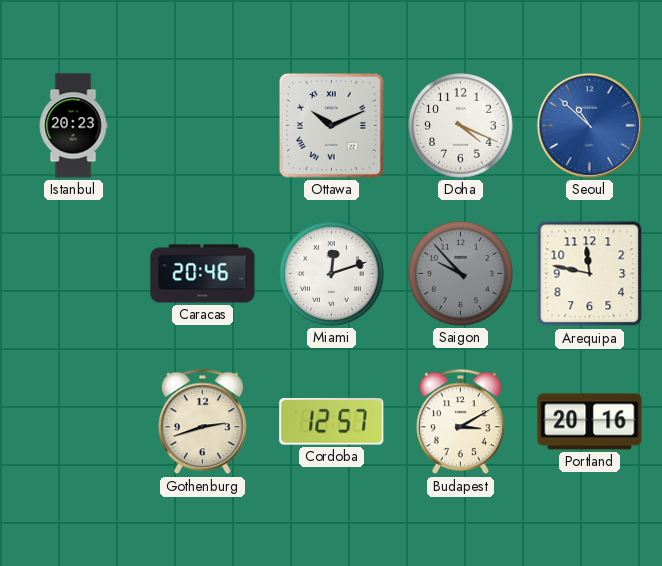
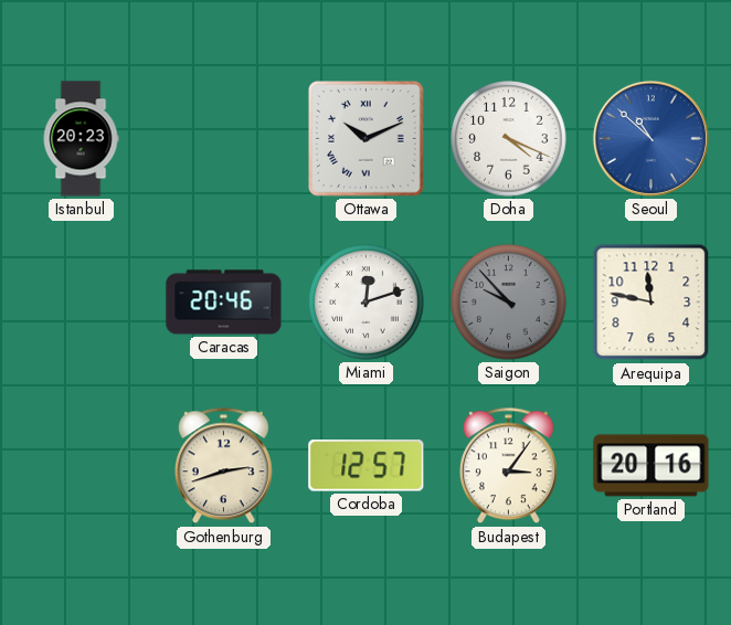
Budapest: 3:10 -> 3:06 (508, 466)
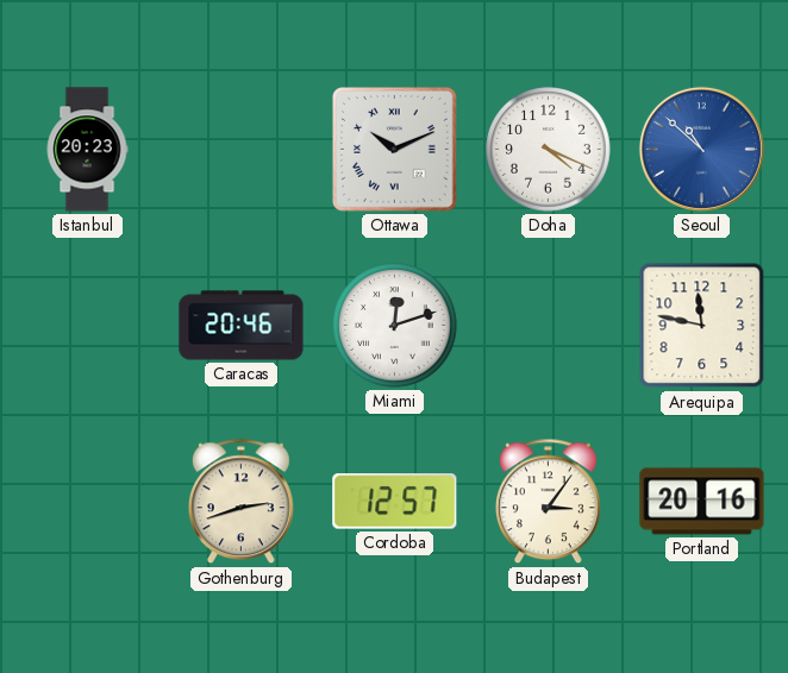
Saigon: 9:53 -> none (509, 303)
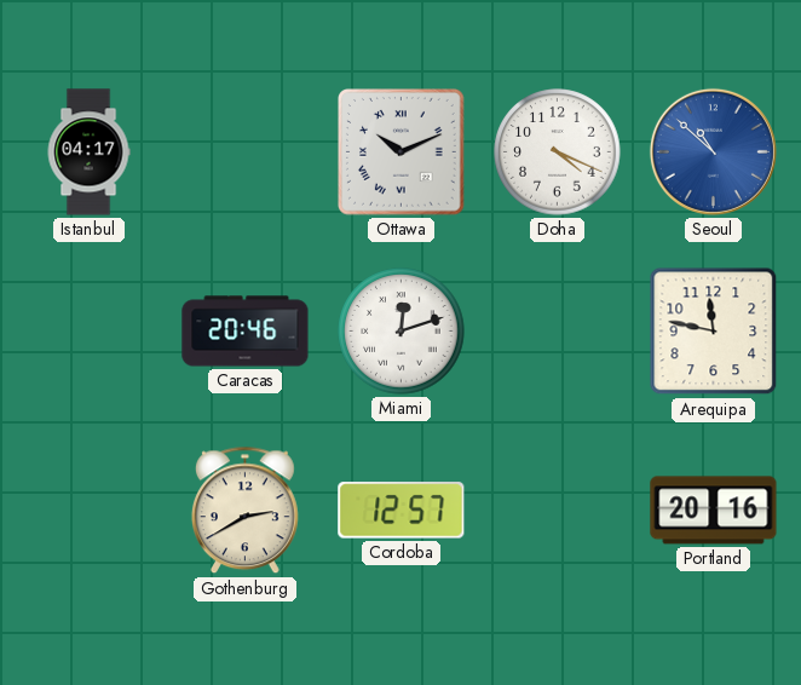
Istanbul: 20:23 -> 04:17 (88, 152)
Gothenburg: 2:42 -> 2:40 (244, 511)
Budapest: 3:06 -> none (548, 502)
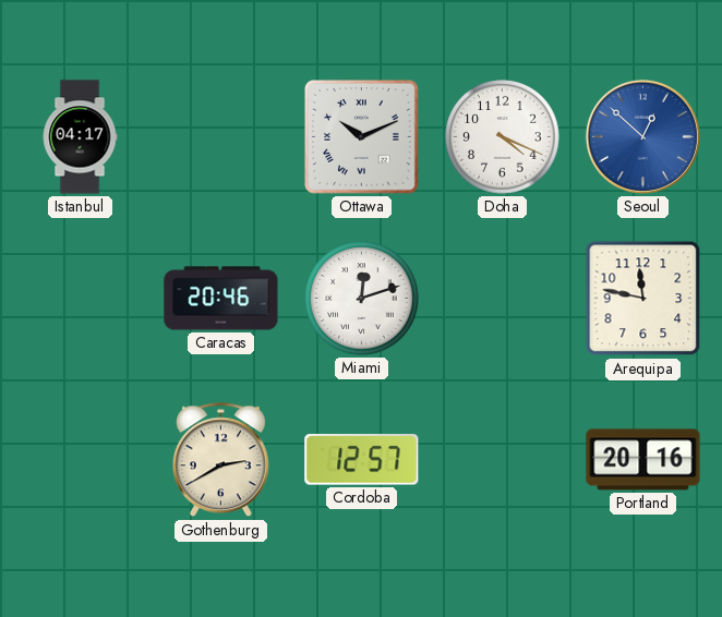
Seoul: 10:52 -> 12:52 (642, 136)
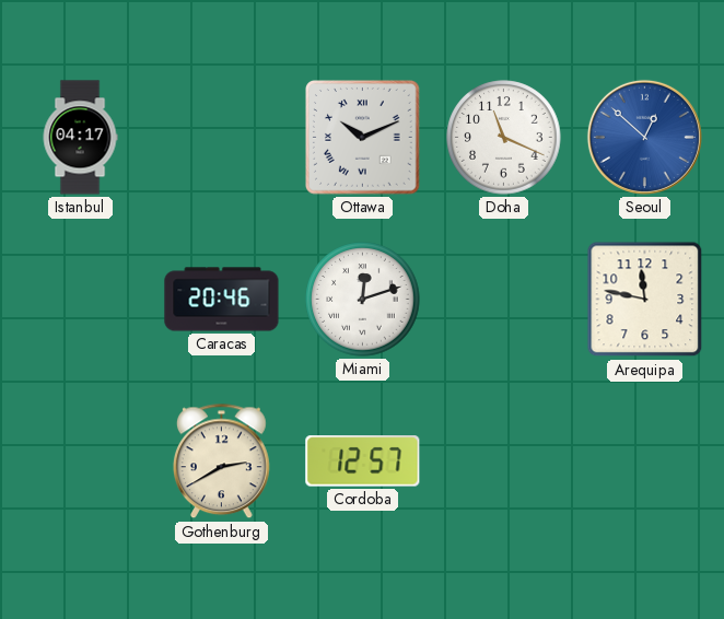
Doha: 4:19 -> 11:19 (504, 138)
Portland: 20:16 -> none (643, 460)
